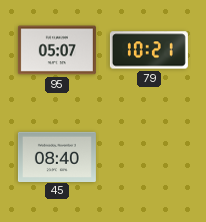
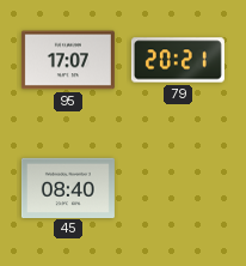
95: 05:07 -> 17:07 (68, 60)
79: 10:21 -> 20:21 (178, 60)
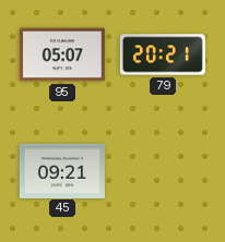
95: 17:07 -> 05:07 (62, 55)
45: 08:40 -> 09:21 (62, 170)
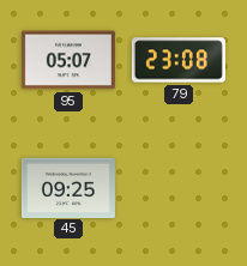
79: 20:21 -> 23:08 (179, 60)
45: 09:21 -> 09:25 (68, 187)
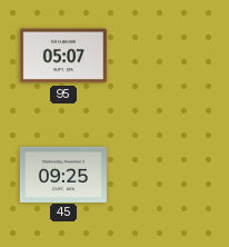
79: 23:08 -> none (179, 60)
